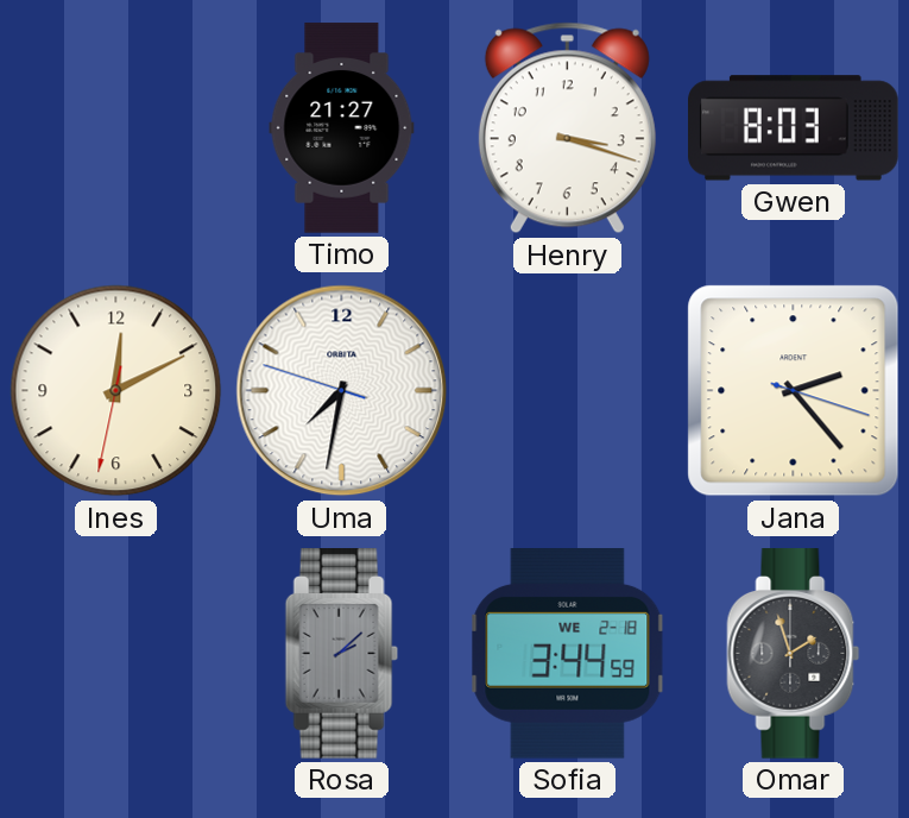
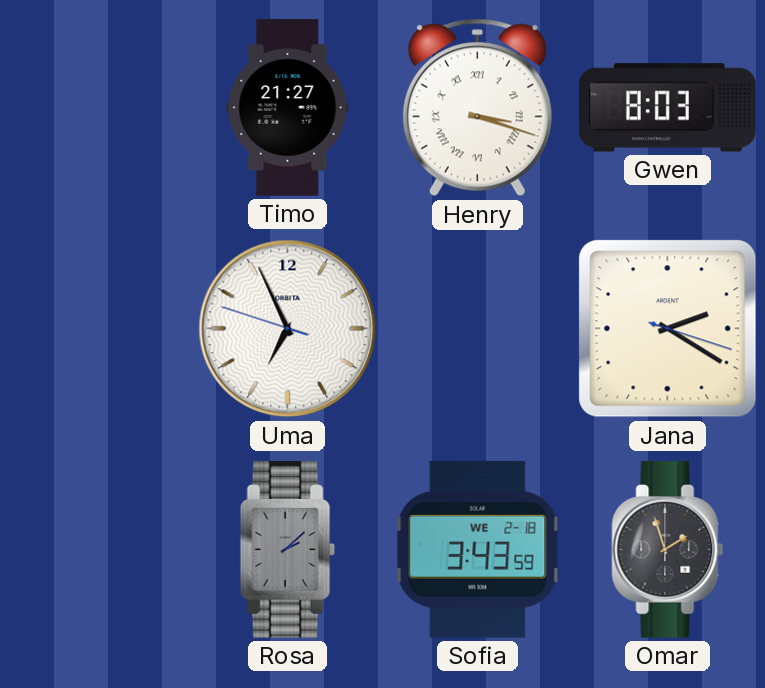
Henry numerals: Arabic -> Roman (477, 108)
Ines: 12:10 -> none (116, 391)
Uma: 7:31 -> 6:55 (288, 329)
Jana: 2:23 -> 2:20 (668, 329)
Sofia: 3:44 -> 3:43 (478, 550)
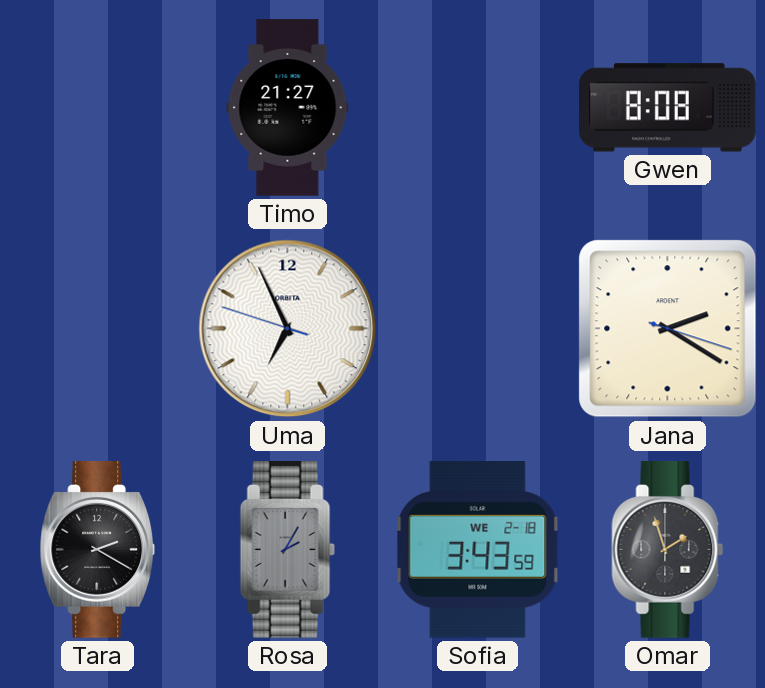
Henry: 3:18 -> none (477, 108)
Gwen: 8:03 -> 8:08 (668, 108)
Tara: none -> 2:20 (97, 550)
Rosa: 2:08 -> 2:05 (287, 550)
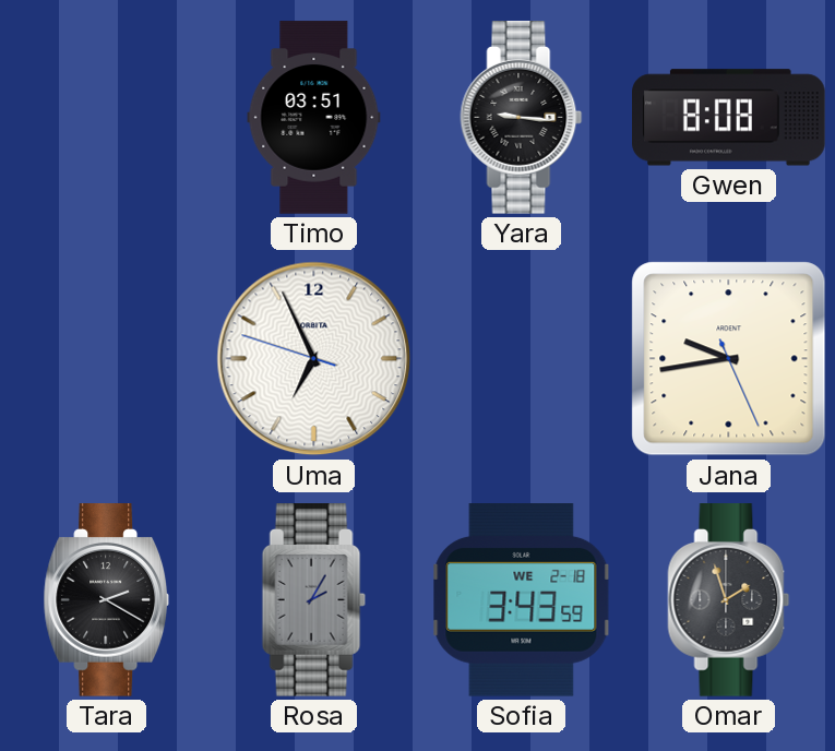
Timo: 21:27 -> 03:51 (314, 118)
Yara: none -> 9:16 (522, 118)
Jana: 2:20 -> 9:43 (729, 359)
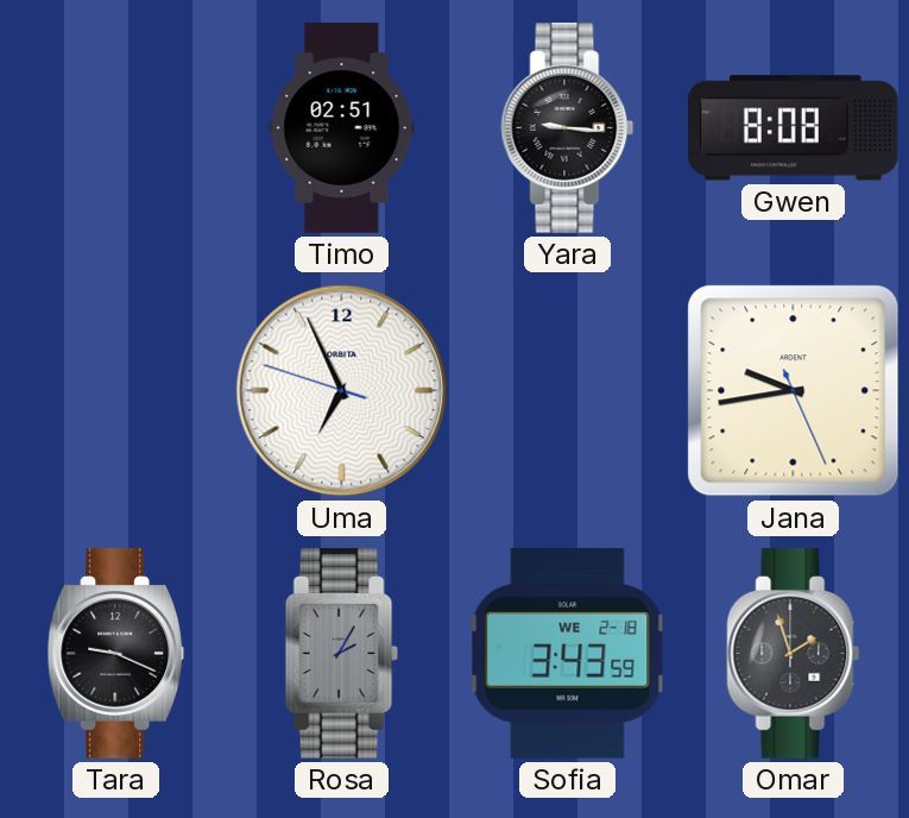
Timo: 03:51 -> 02:51 (342, 128)
Tara: 2:20 -> 9:19 (115, 654)
